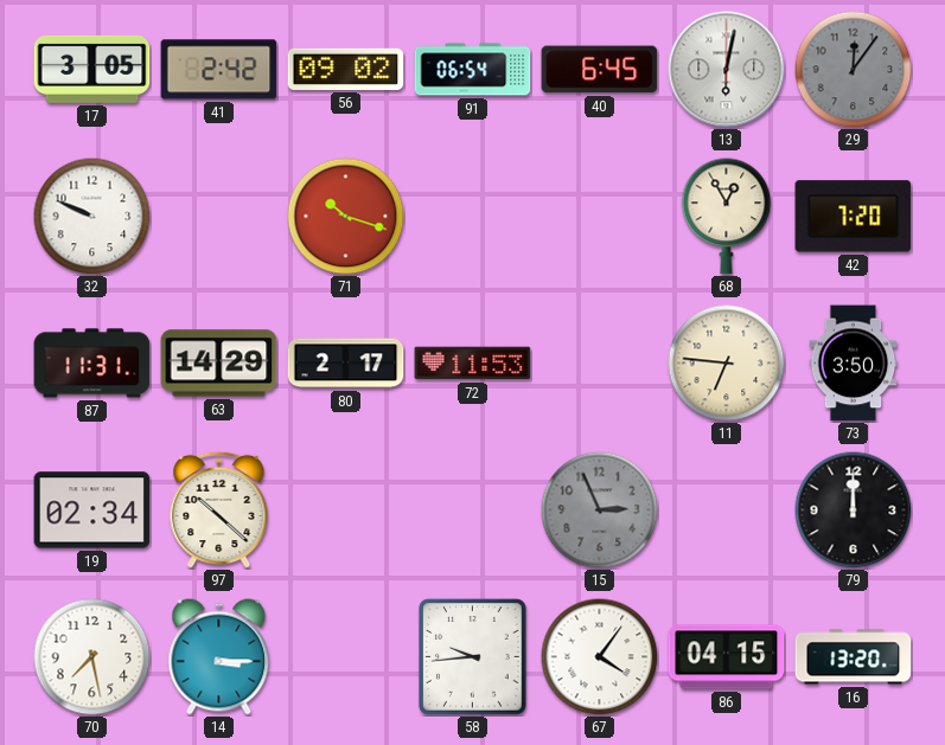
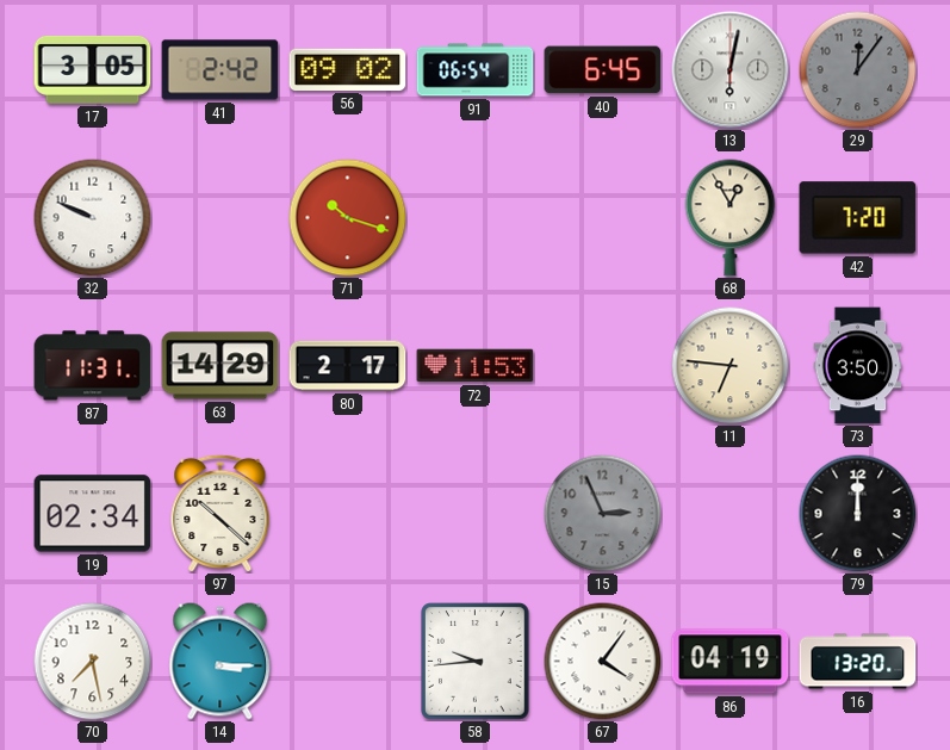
86: 04:15 -> 04:19 (731, 662)
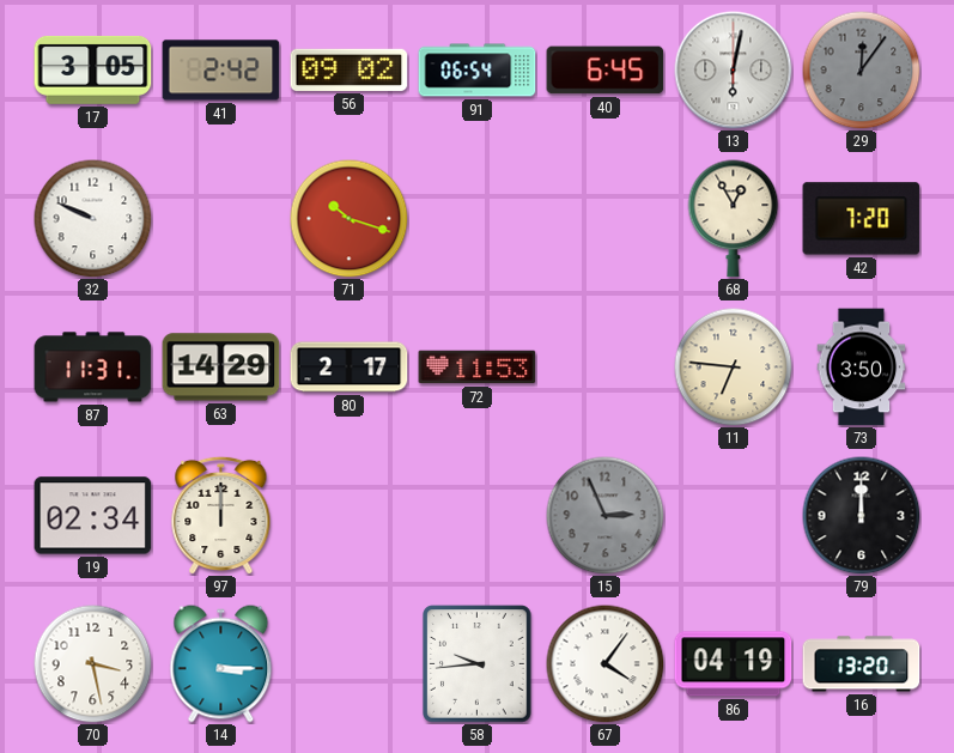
97: 10:22 -> 12:00 (221, 515)
70: 7:28 -> 3:28 (93, 664)
